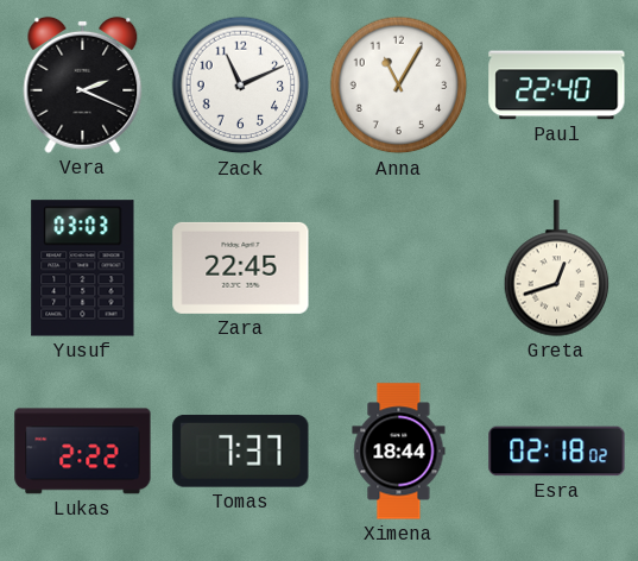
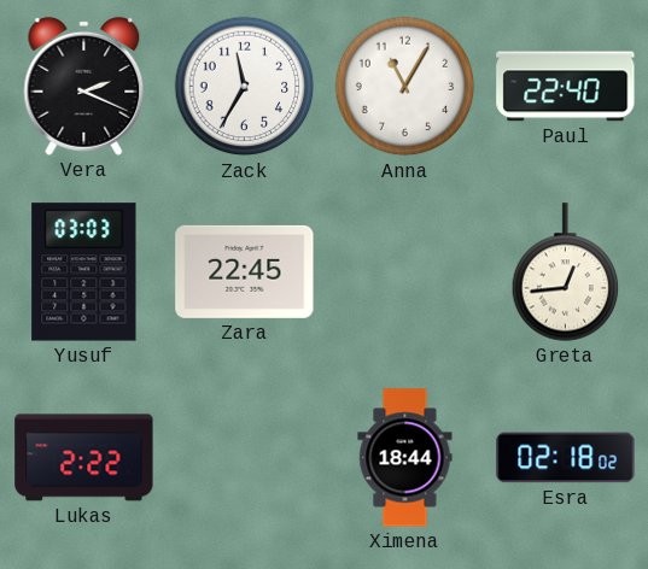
Zack: 11:11 -> 11:35 (245, 87)
Greta: 12:42 -> 12:44 (566, 272)
Tomas: 7:37 -> none (241, 450)
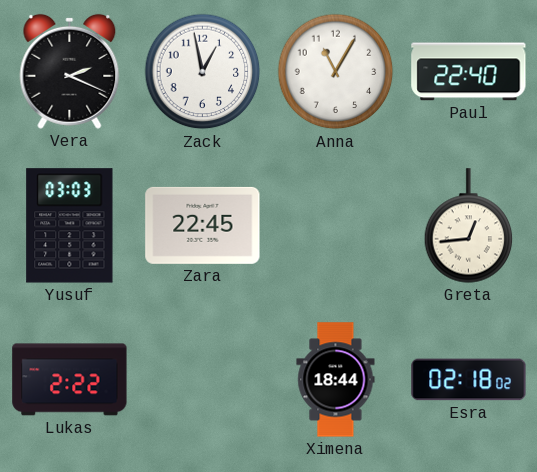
Zack: 11:35 -> 12:58 (203, 72)
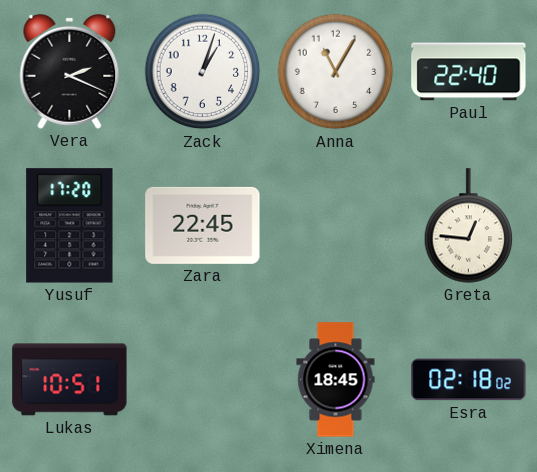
Zack: 12:58 -> 1:03 (203, 72)
Yusuf: 03:03 -> 17:20 (70, 226)
Greta: 12:44 -> 12:46 (469, 226)
Lukas: 2:22 -> 10:51 (70, 380)
Ximena: 18:44 -> 18:45 (336, 380)
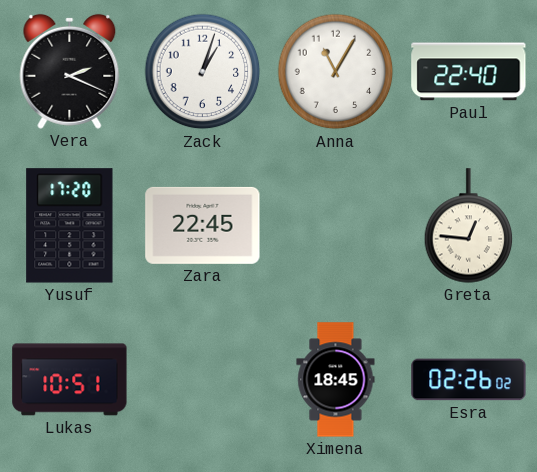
Esra: 02:18 -> 02:26 (469, 380)
